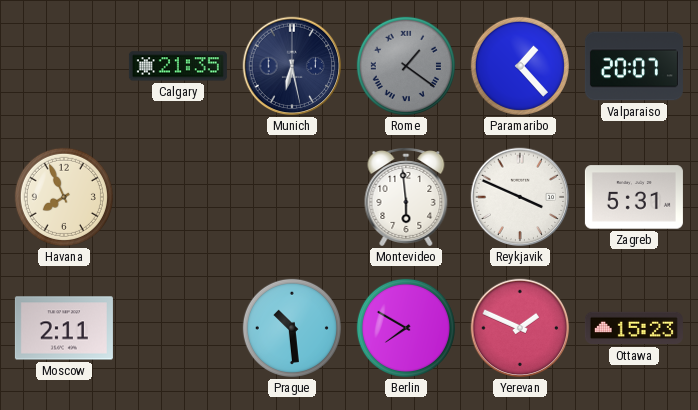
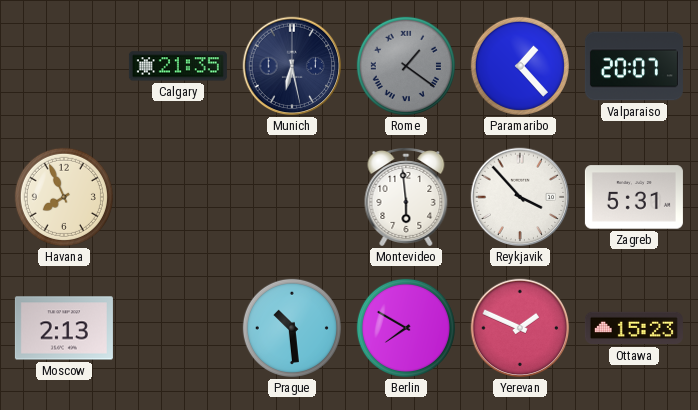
Reykjavik: 3:49 -> 3:53 (520, 197)
Moscow: 2:11 -> 2:13 (64, 328)
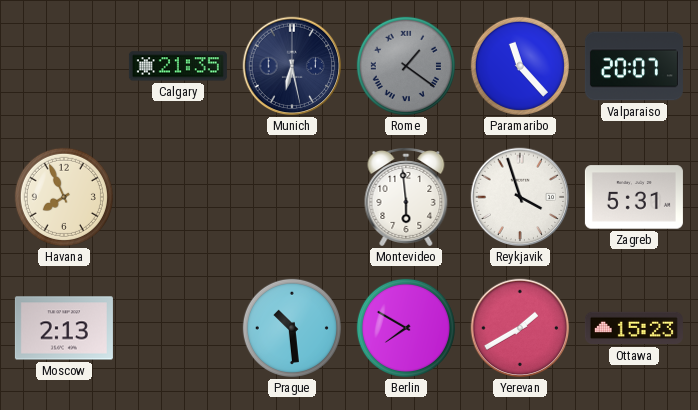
Paramaribo: 1:23 -> 11:23 (520, 66)
Reykjavik: 3:53 -> 3:57 (520, 197)
Yerevan: 1:49 -> 1:40 (520, 328)
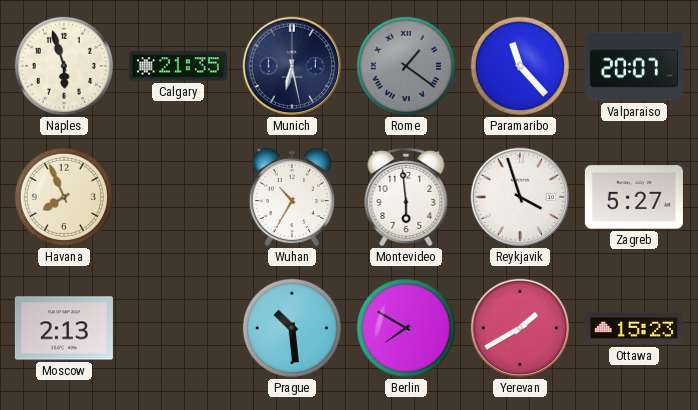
Naples: none -> 5:57 (64, 66)
Wuhan: none -> 10:35 (291, 197)
Zagreb: 5:31 -> 5:27 (634, 197)
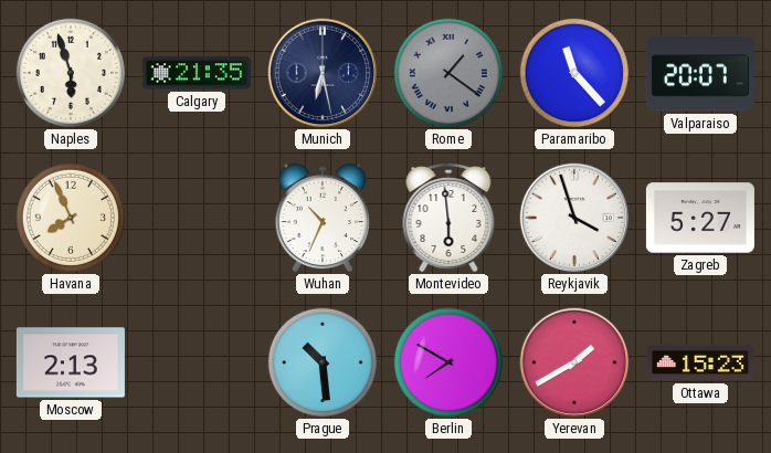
Wuhan: 10:35 -> 10:34 (321, 218)
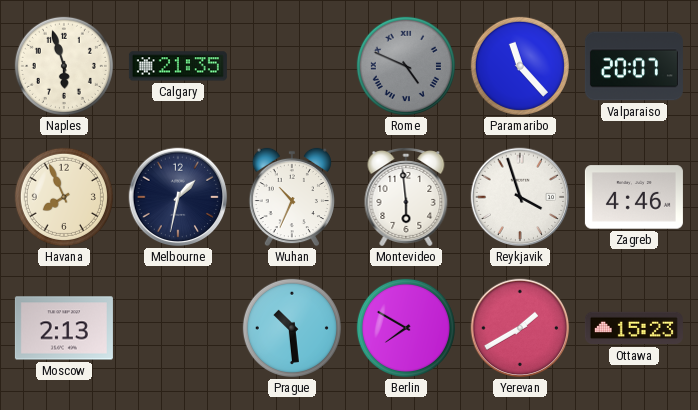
Munich: 6:28 -> none (323, 73)
Rome: 1:21 -> 4:49 (406, 66)
Melbourne: none -> 1:32 (178, 197)
Zagreb: 5:27 -> 4:46 (634, 197)
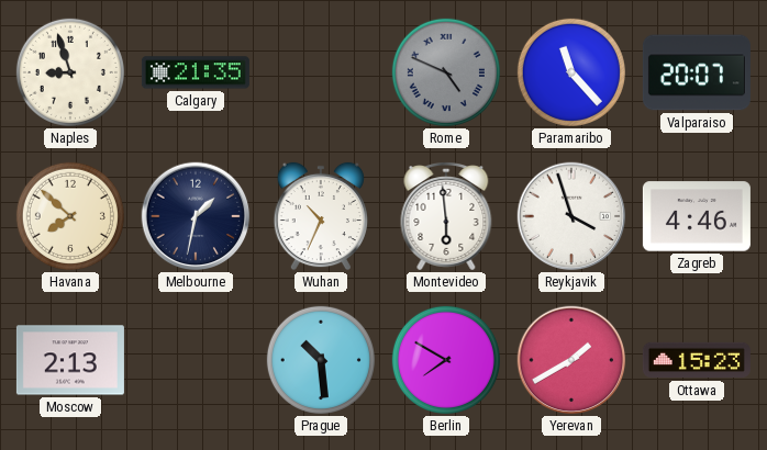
Naples: 5:57 -> 8:57 (70, 72)
Havana: 7:56 -> 7:52 (70, 216)
